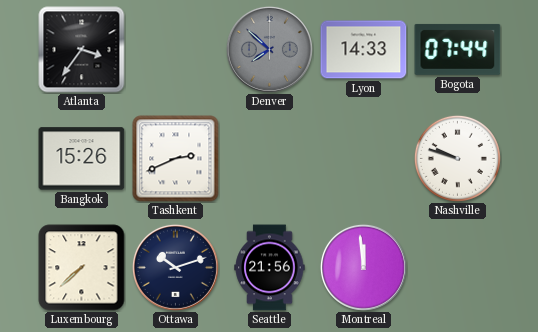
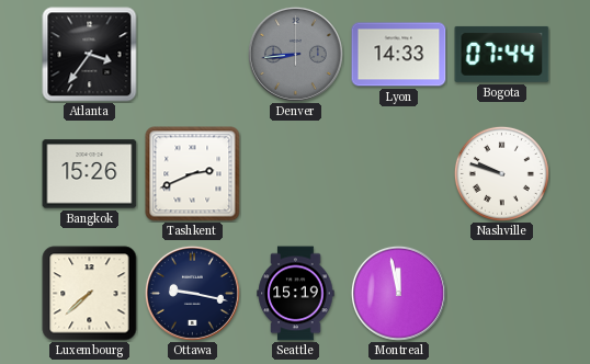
Denver: 7:52 -> 8:44 (295, 54)
Ottawa: 10:12 -> 9:17 (192, 293)
Seattle: 21:56 -> 15:19 (296, 294)
Montreal: 11:59 -> 11:58 (398, 293)
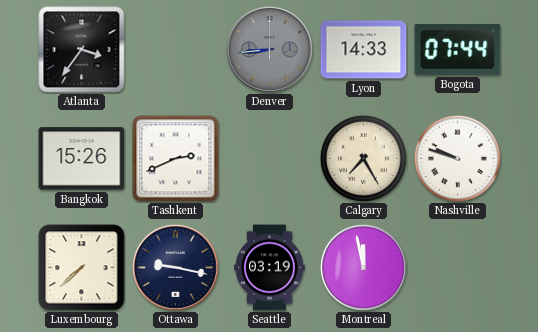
Calgary: none -> 7:25 (363, 158)
Seattle: 15:19 -> 03:19 (270, 268)
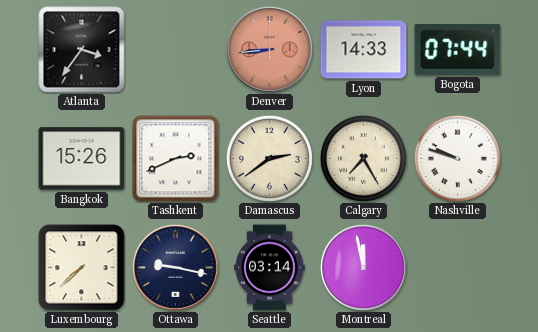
Denver dial: grey -> salmon (269, 49)
Damascus: none -> 2:39 (269, 158)
Seattle: 03:19 -> 03:14 (270, 268)
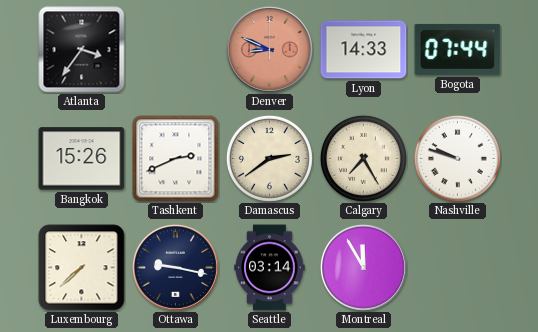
Denver: 8:44 -> 8:49 (269, 49)
Montreal: 11:58 -> 11:55 (363, 267)
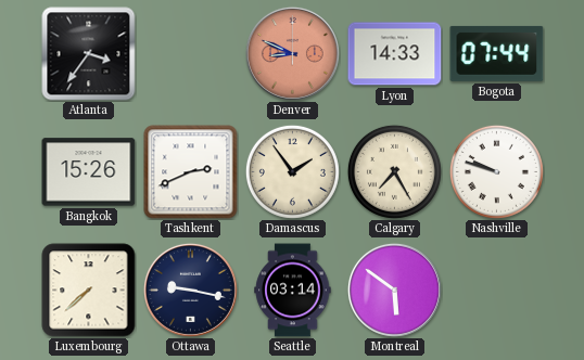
Damascus: 2:39 -> 1:54 (292, 171)
Montreal: 11:55 -> 5:51 (394, 290)
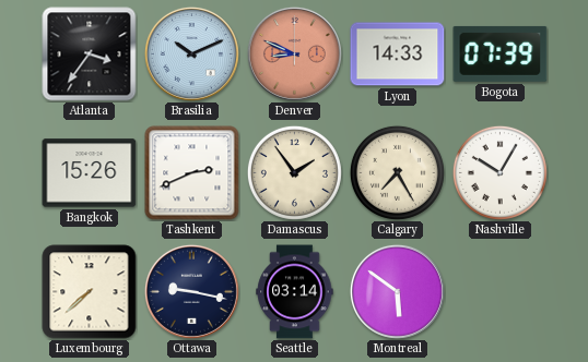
Brasilia: none -> 10:11 (191, 53)
Bogota: 07:44 -> 07:39 (501, 53)
Nashville: 9:48 -> 10:05 (499, 172)
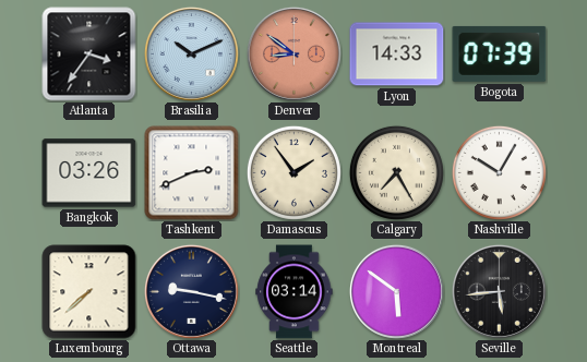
Denver: 8:49 -> 8:51 (293, 53)
Bangkok: 15:26 -> 03:26 (89, 173)
Seville: none -> 5:44 (499, 291)
